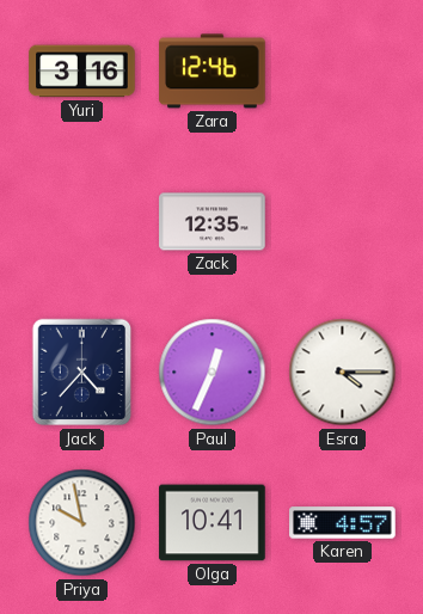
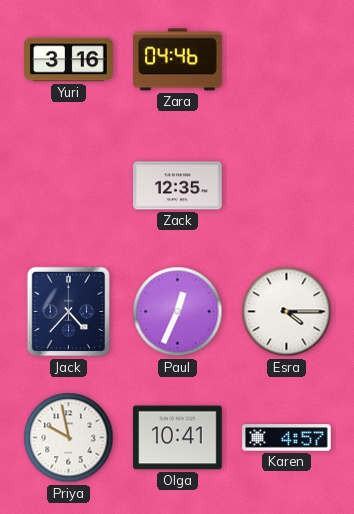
Zara: 12:46 -> 04:46 (178, 60)
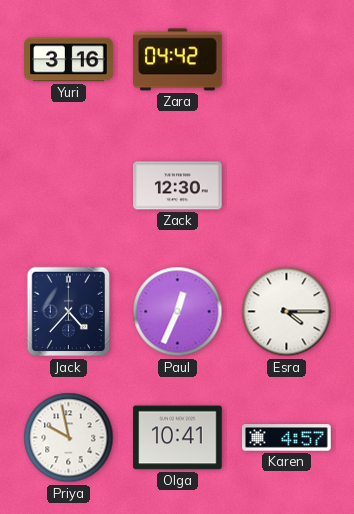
Zara: 04:46 -> 04:42 (178, 60)
Zack: 12:35 -> 12:30 (178, 186)
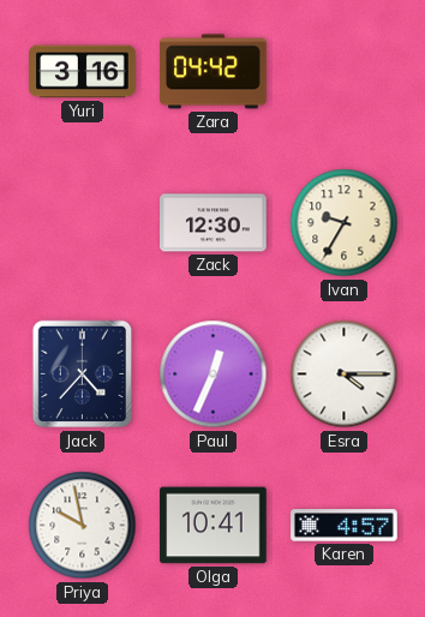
Ivan: none -> 9:35 (345, 223)
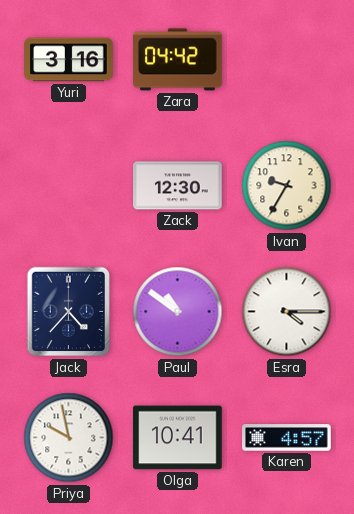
Paul: 12:34 -> 10:51 (178, 312)
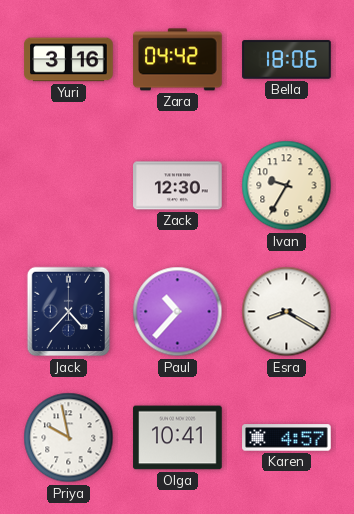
Bella: none -> 18:06 (287, 60)
Paul: 10:51 -> 10:37 (178, 312)
Esra: 4:15 -> 8:20 (287, 312)
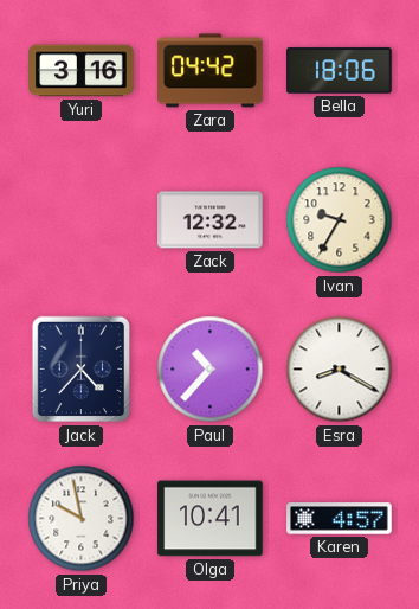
Zack: 12:30 -> 12:32 (211, 220)
